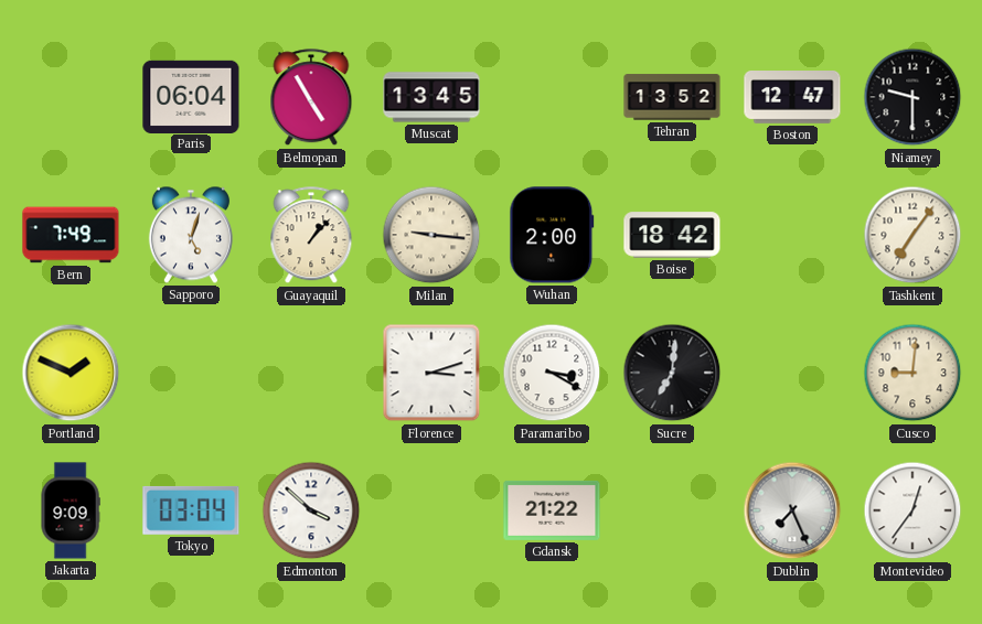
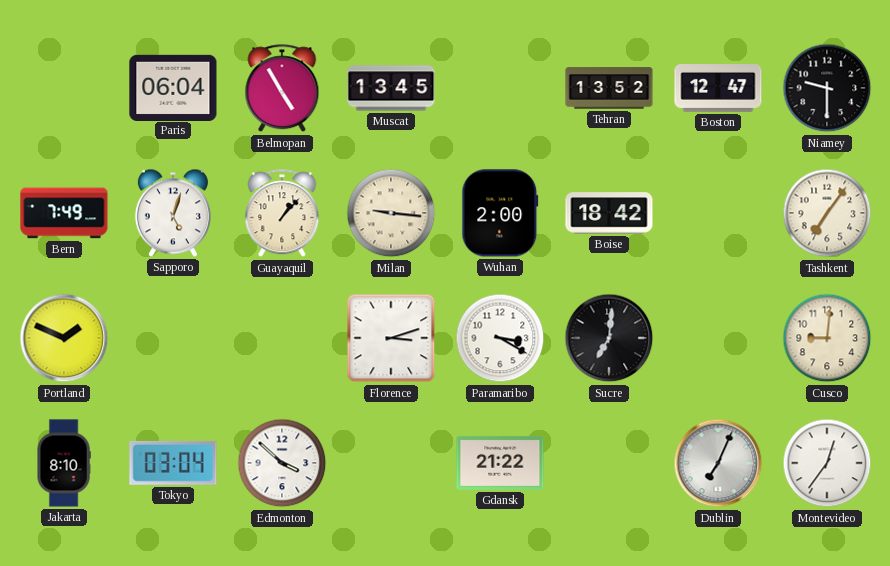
Jakarta: 9:09 -> 8:10 (64, 463)
Dublin: 7:26 -> 7:04 (718, 463)
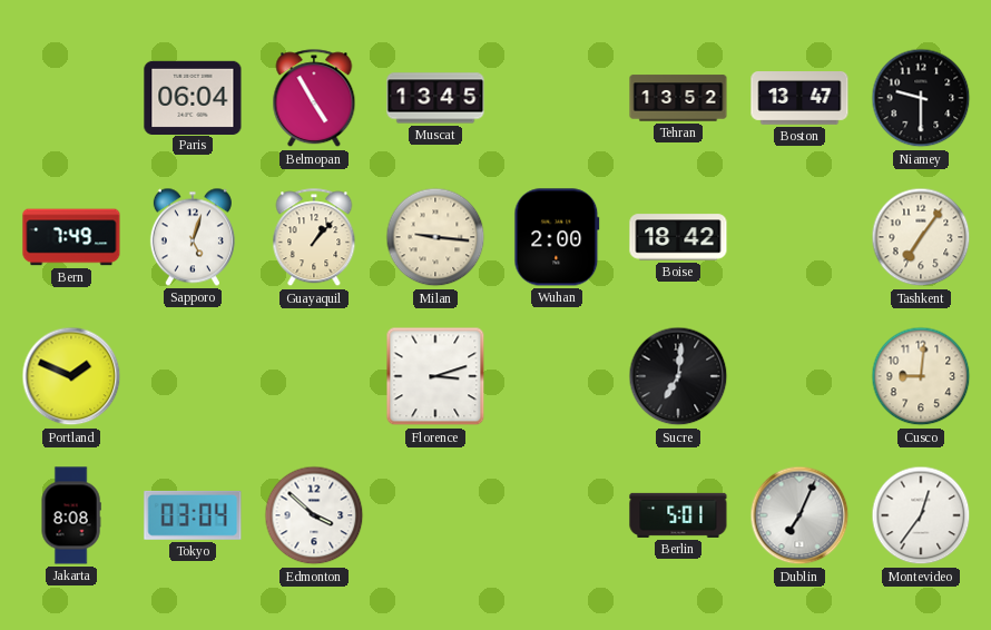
Boston: 12:47 -> 13:47 (799, 99)
Paramaribo: 3:20 -> none (500, 338)
Jakarta: 8:10 -> 8:08 (71, 515)
Gdansk: 21:22 -> none (500, 463)
Berlin: none -> 5:01 (678, 515)
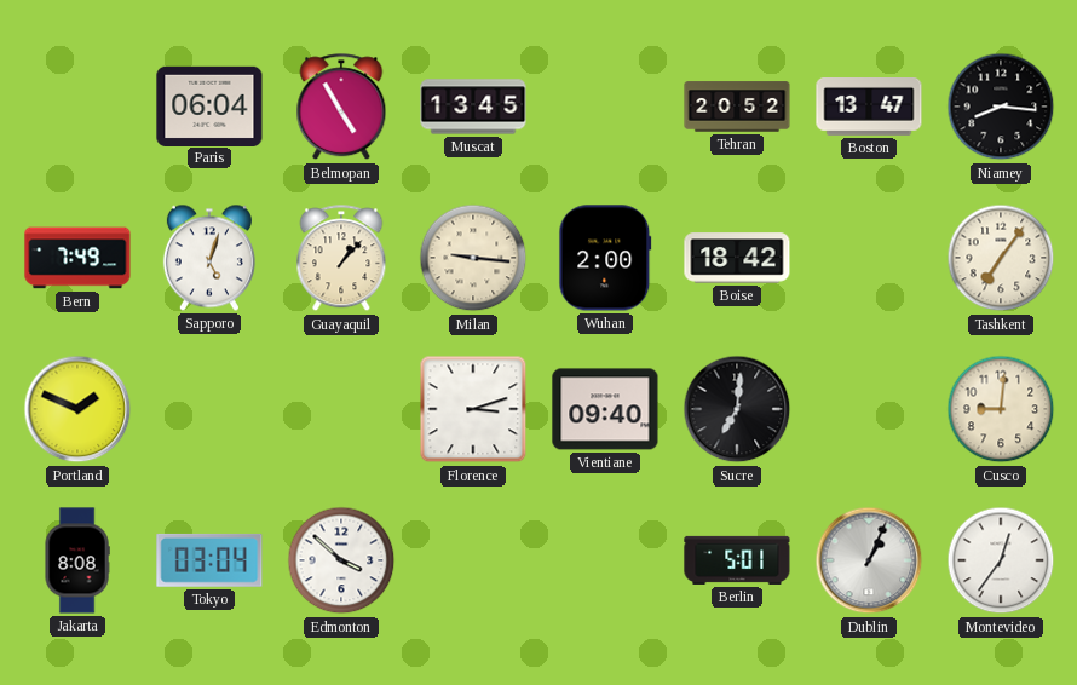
Tehran: 13:52 -> 20:52 (737, 107)
Niamey: 9:30 -> 8:16 (1001, 107)
Vientiane: none -> 09:40 (605, 409)
Dublin: 7:04 -> 1:04 (869, 560)
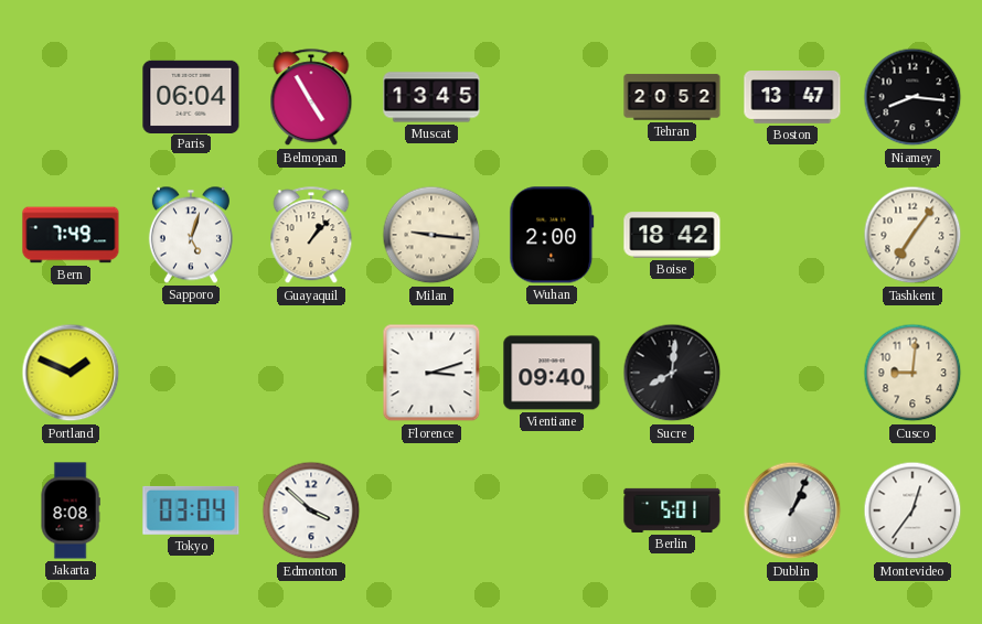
Sucre: 7:01 -> 8:01 (672, 373)
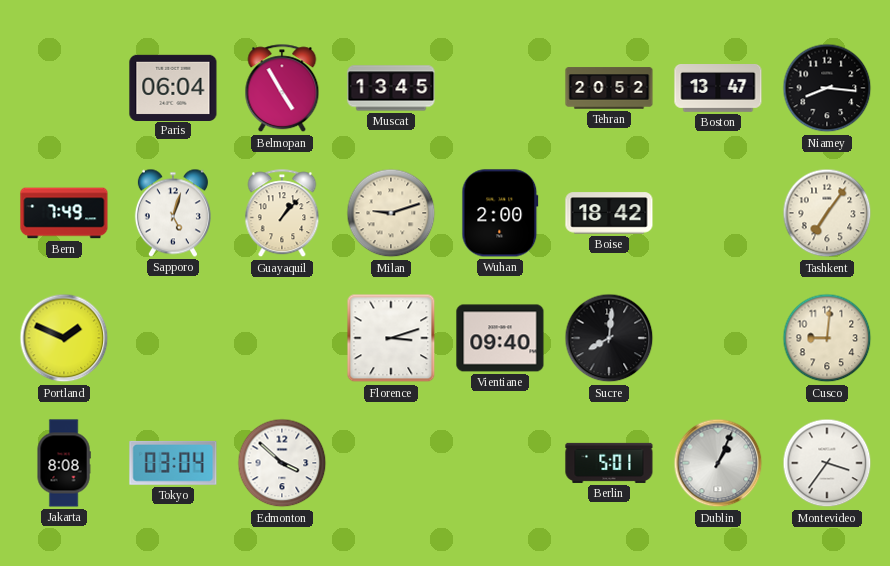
Milan: 9:16 -> 9:12 (391, 213)
Montevideo: 12:36 -> 3:36 (827, 463)
